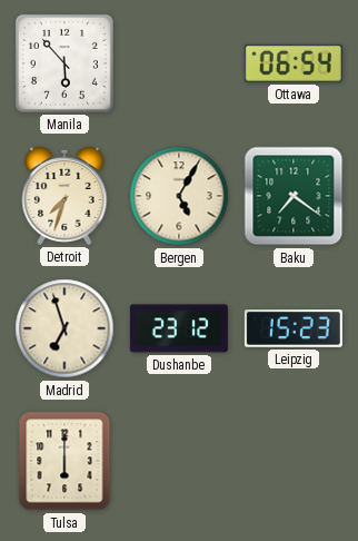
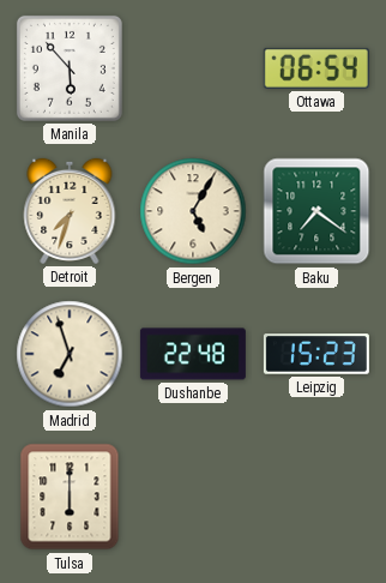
Dushanbe: 23:12 -> 22:48 (193, 354)
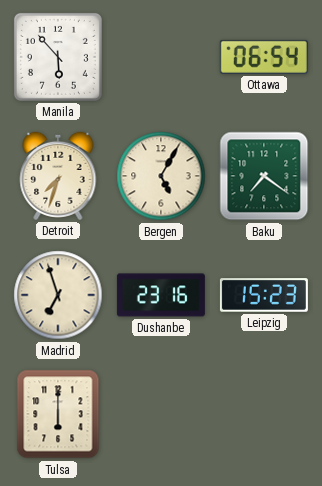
Dushanbe: 22:48 -> 23:16 (161, 295)
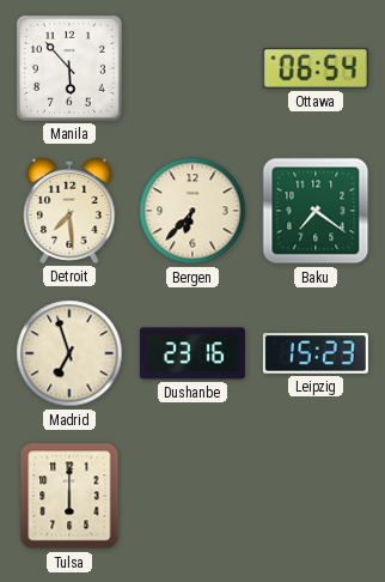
Detroit: 7:33 -> 7:29 (69, 211)
Bergen: 5:05 -> 6:37 (192, 211)
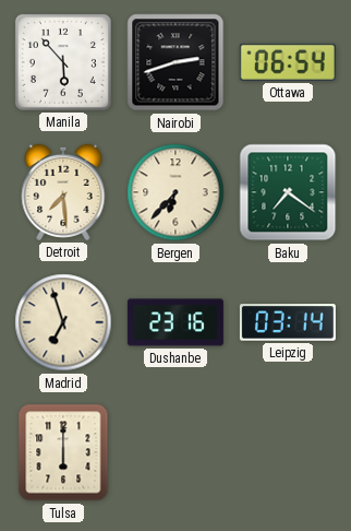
Nairobi: none -> 2:42 (175, 62)
Leipzig: 15:23 -> 03:14 (288, 322)
